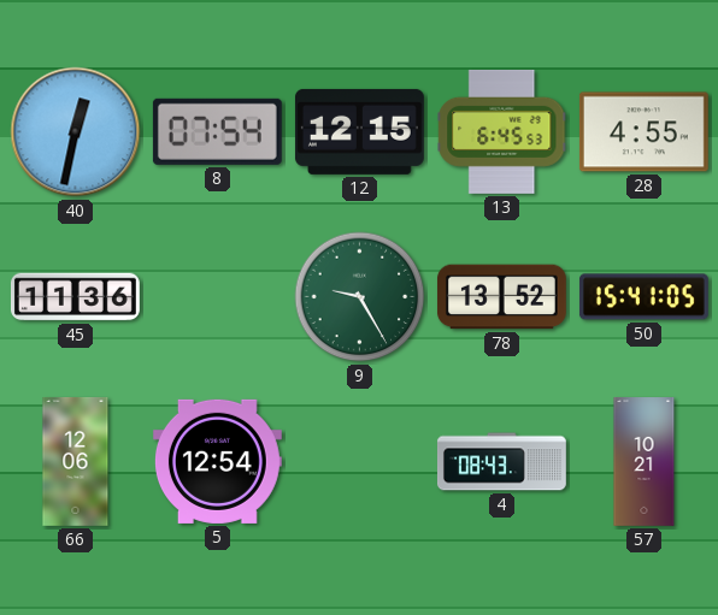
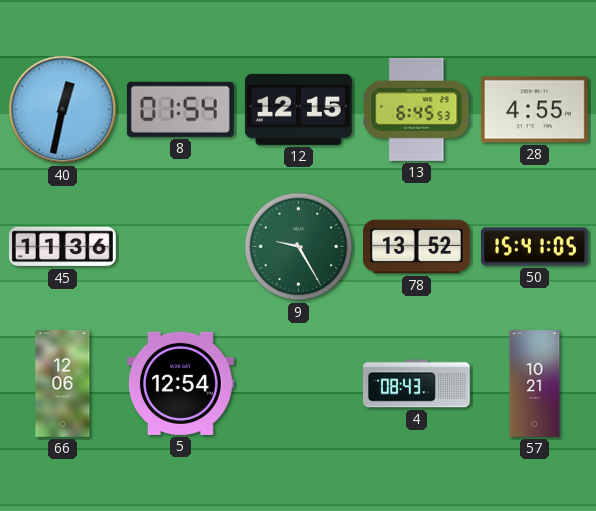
8: 07:54 -> 01:54 (180, 109)
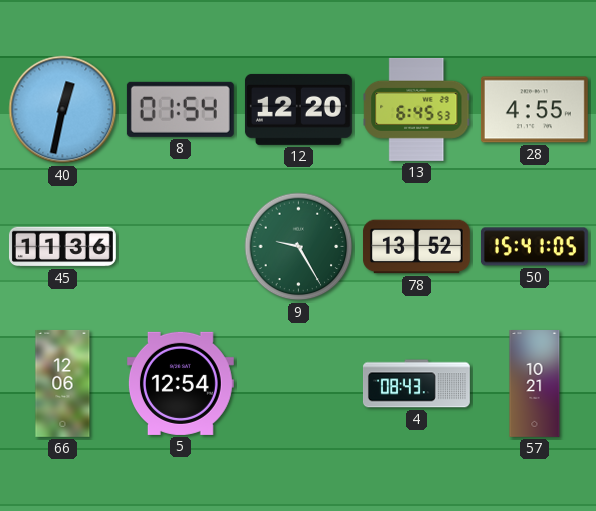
12: 12:15 -> 12:20 (298, 109)
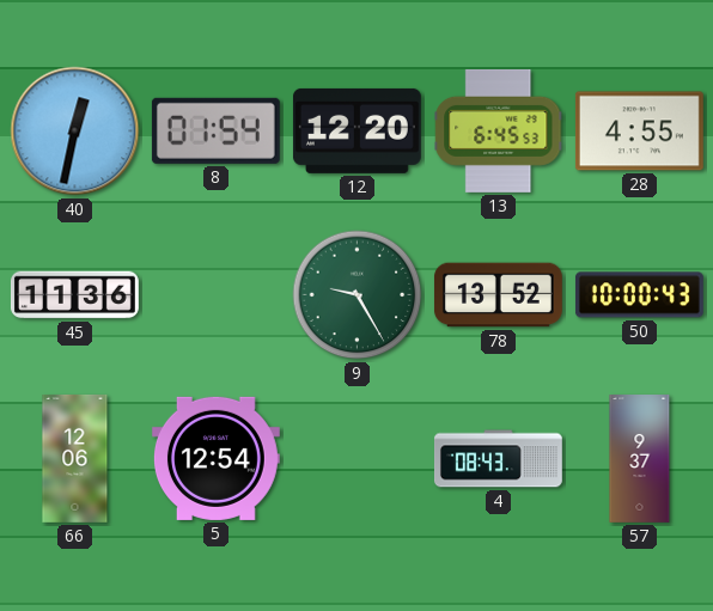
50: 15:41 -> 10:00 (639, 295)
57: 10:21 -> 9:37 (640, 459)
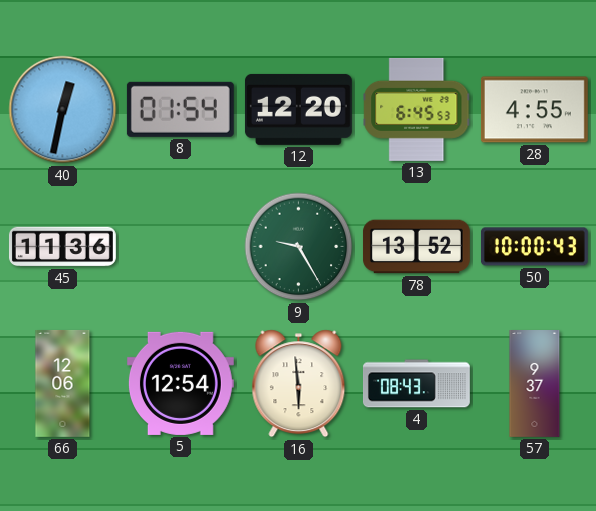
16: none -> 5:59 (299, 384)
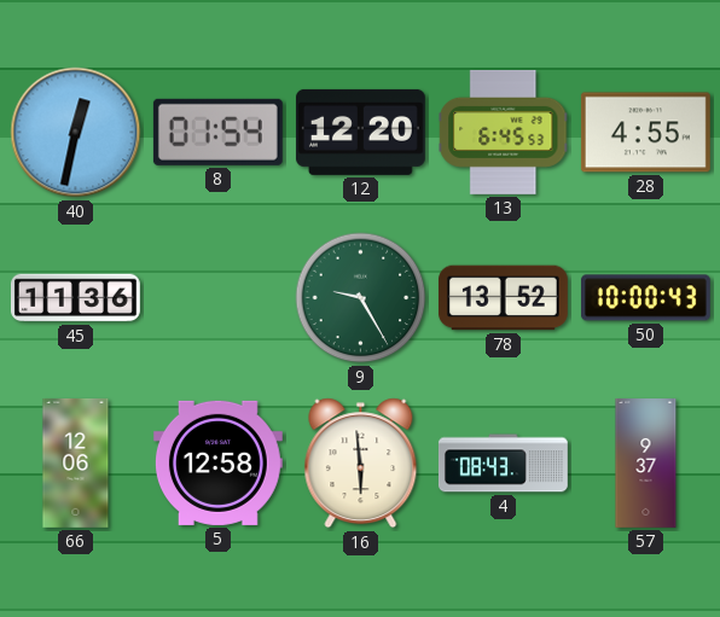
5: 12:54 -> 12:58 (217, 462)
